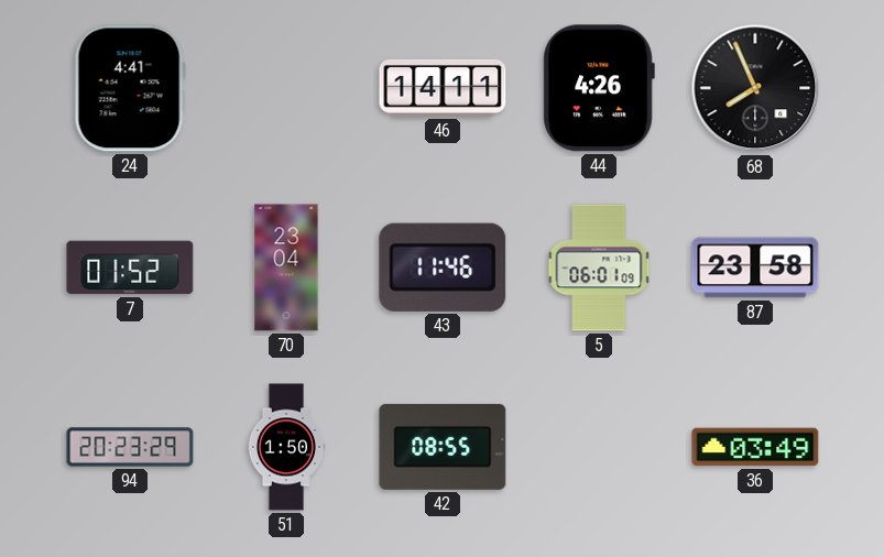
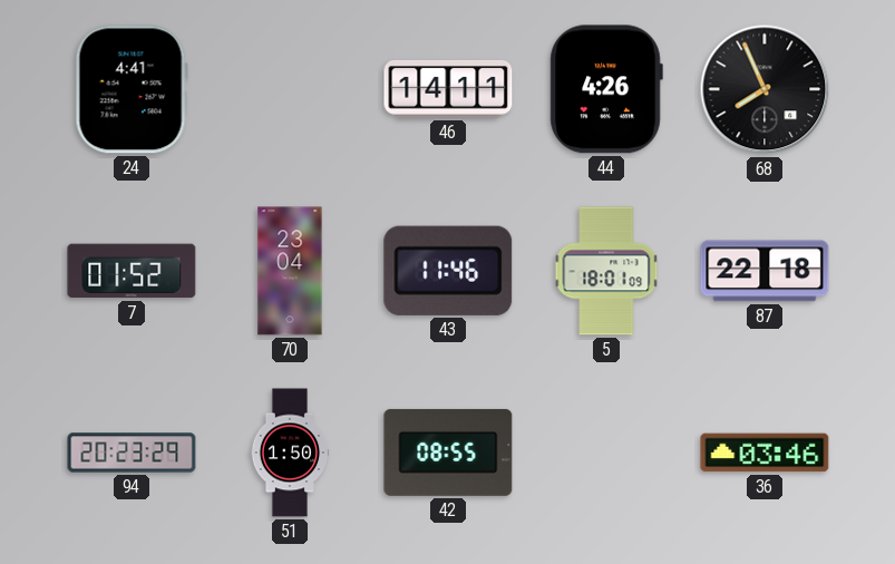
5: 06:01 -> 18:01 (606, 271)
87: 23:58 -> 22:18 (765, 271)
36: 03:49 -> 03:46 (765, 453)
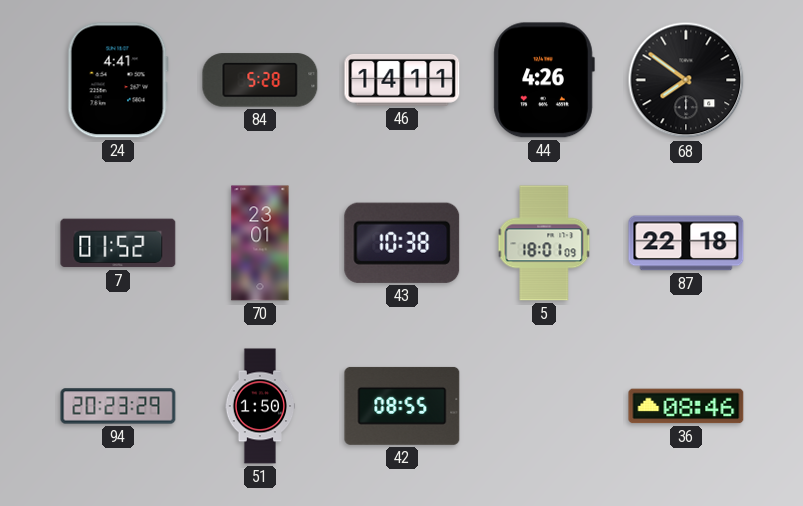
84: none -> 5:28 (260, 80)
68: 7:56 -> 7:51 (686, 80)
70: 23:04 -> 23:01 (260, 243)
43: 11:46 -> 10:38 (402, 243)
36: 03:46 -> 08:46 (686, 406)
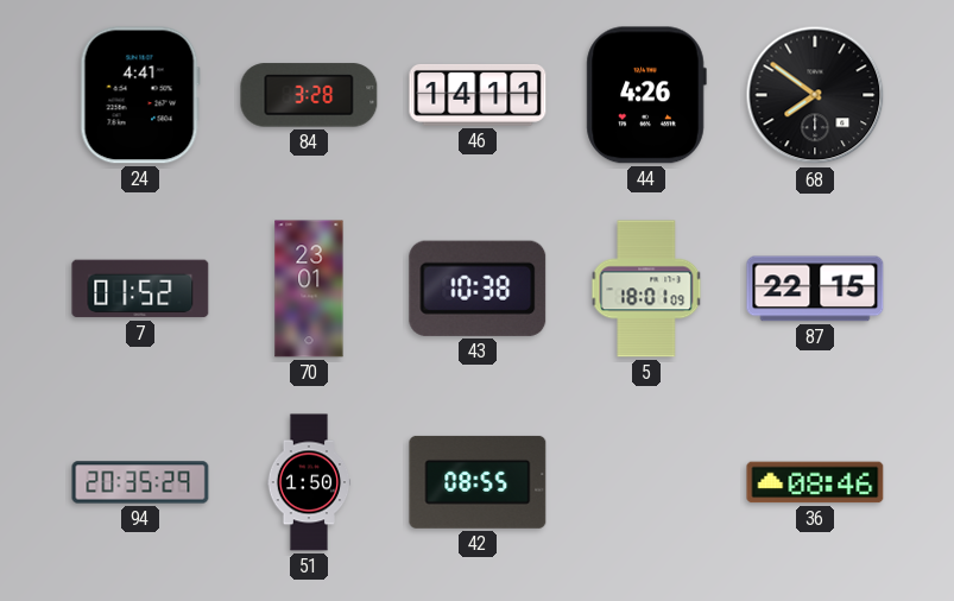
84: 5:28 -> 3:28 (309, 95)
87: 22:18 -> 22:15 (815, 289)
94: 20:23 -> 20:35 (140, 482)
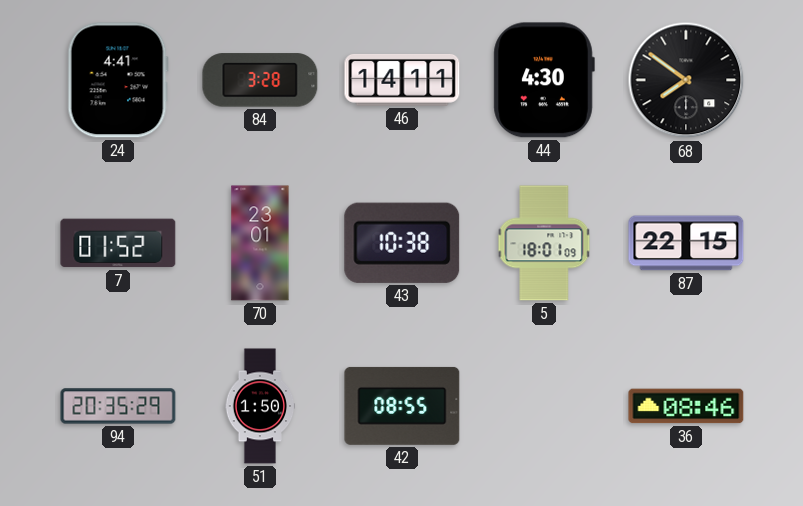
44: 4:26 -> 4:30 (544, 80)
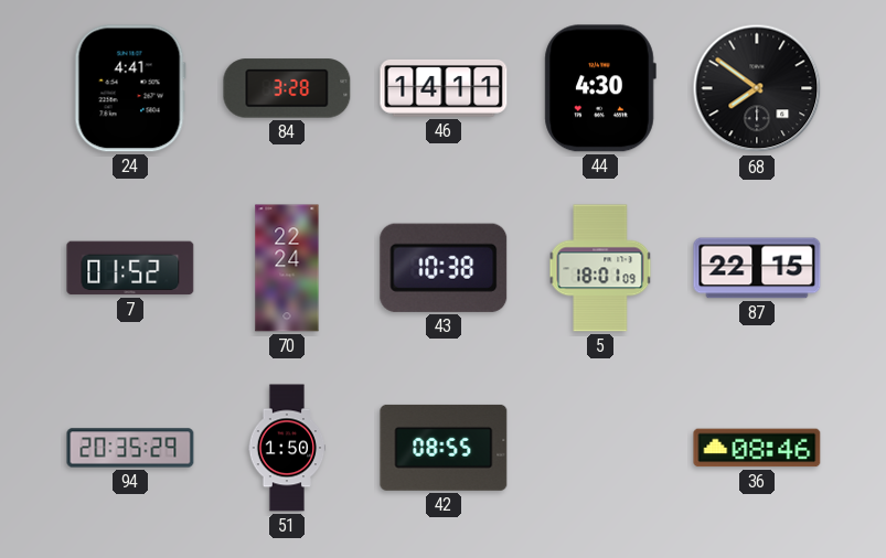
70: 23:01 -> 22:24 (287, 268)
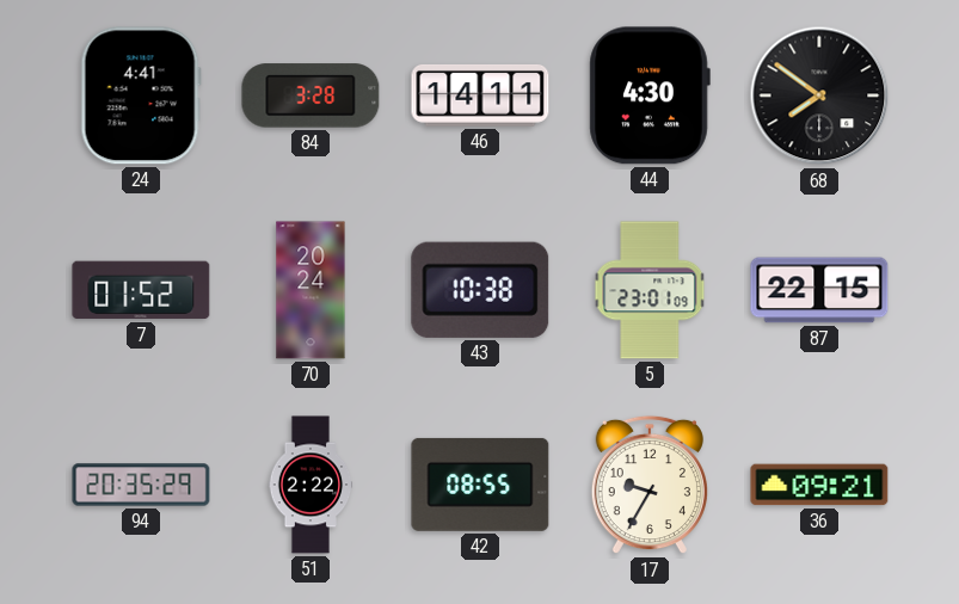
70: 22:24 -> 20:24 (311, 290)
5: 18:01 -> 23:01 (650, 290)
51: 1:50 -> 2:22 (311, 485)
17: none -> 9:35 (650, 485)
36: 08:46 -> 09:21 (819, 485)
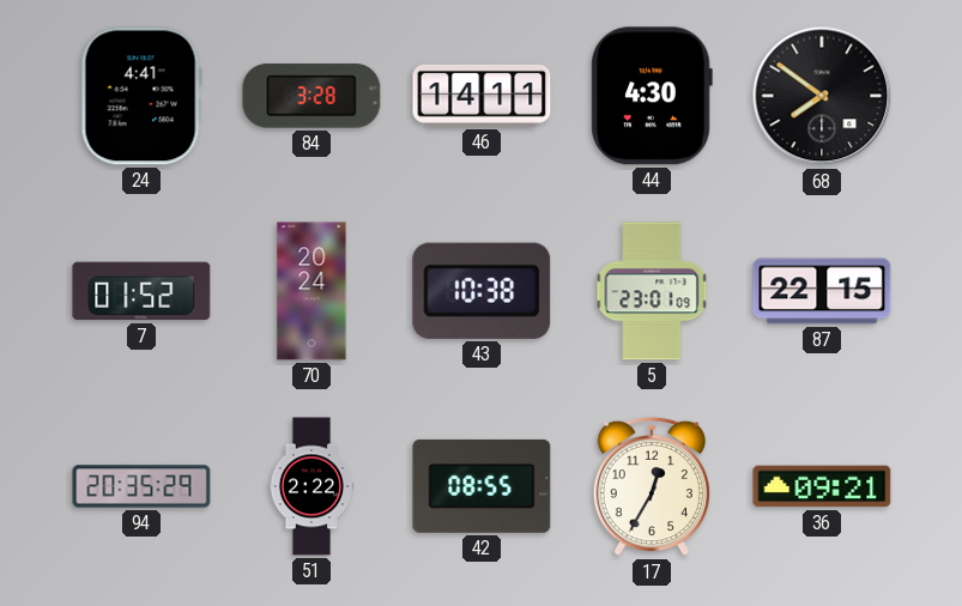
17: 9:35 -> 12:35 (652, 486)
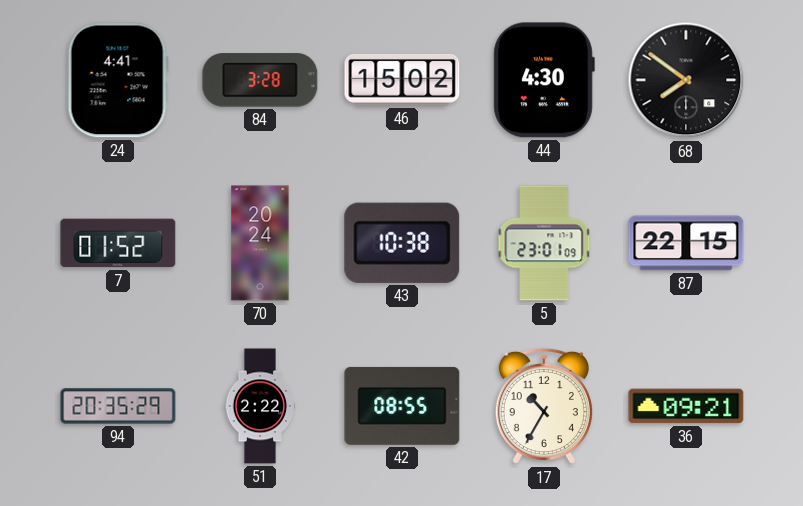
46: 14:11 -> 15:02 (402, 80)
17: 12:35 -> 10:35 (544, 406)
